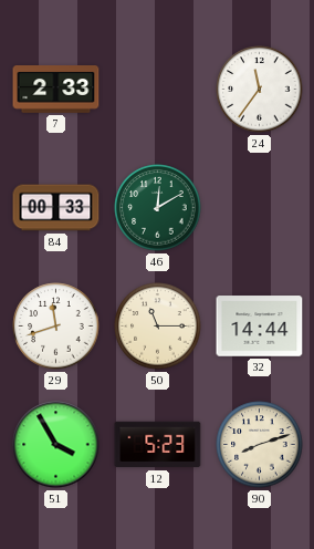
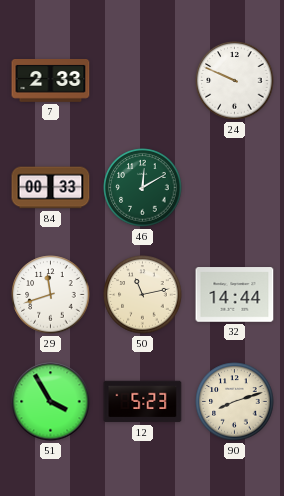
24: 11:36 -> 9:49 (235, 81)
50: 11:15 -> 11:13 (143, 295)
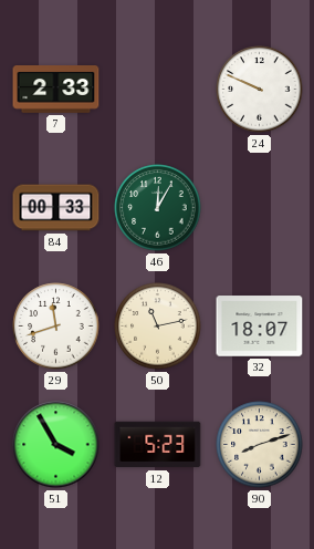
46: 12:10 -> 12:05 (158, 208)
32: 14:44 -> 18:07 (260, 327)
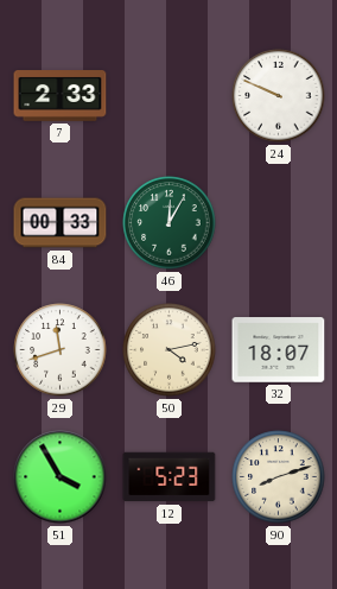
50: 11:13 -> 4:13 (170, 350)
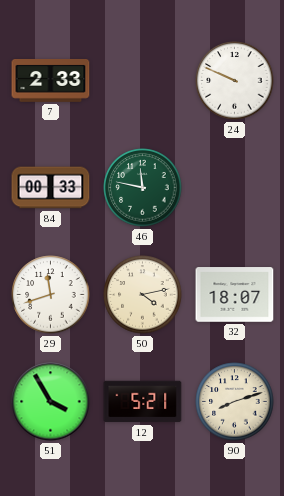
46: 12:05 -> 11:47 (143, 188)
12: 5:23 -> 5:21 (143, 402)
